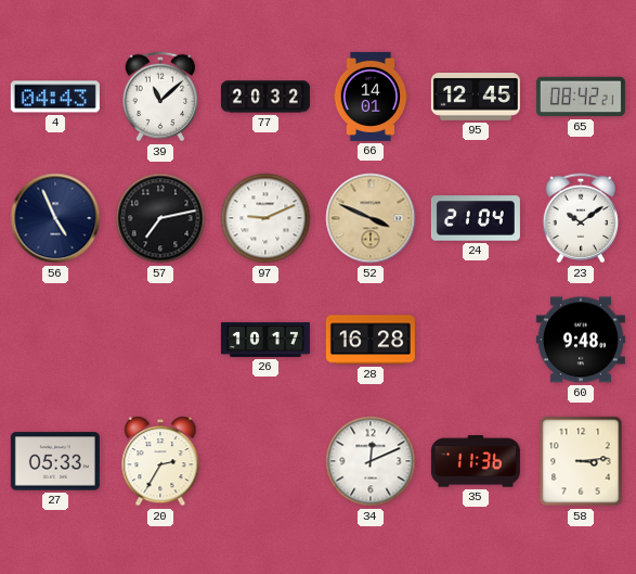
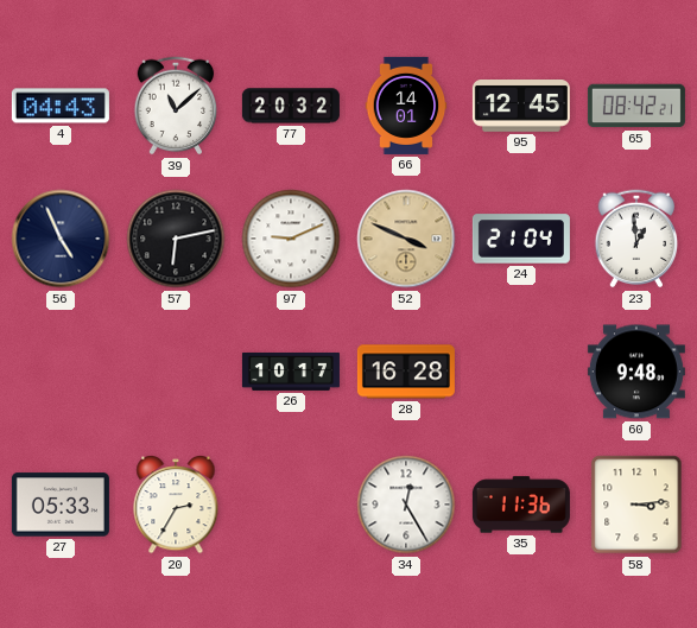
57: 7:13 -> 6:13 (176, 239)
23: 10:09 -> 12:59 (636, 239)
34: 12:11 -> 12:25 (406, 505)
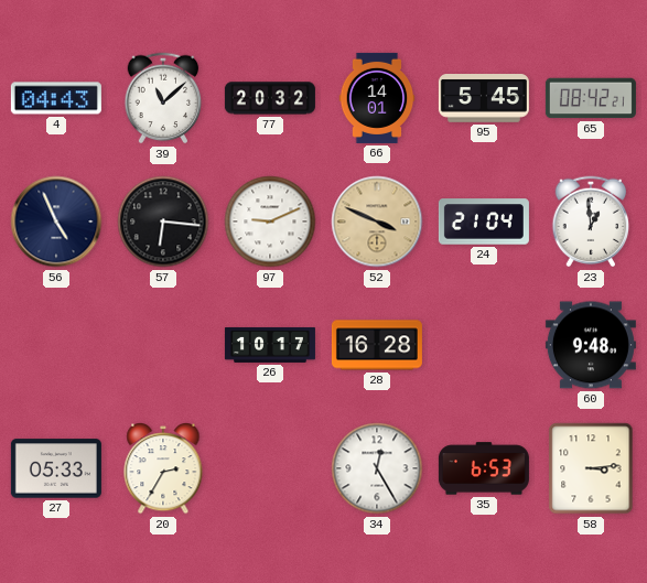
95: 12:45 -> 5:45 (484, 99)
57: 6:13 -> 6:16 (163, 222)
35: 11:36 -> 6:53 (484, 468)
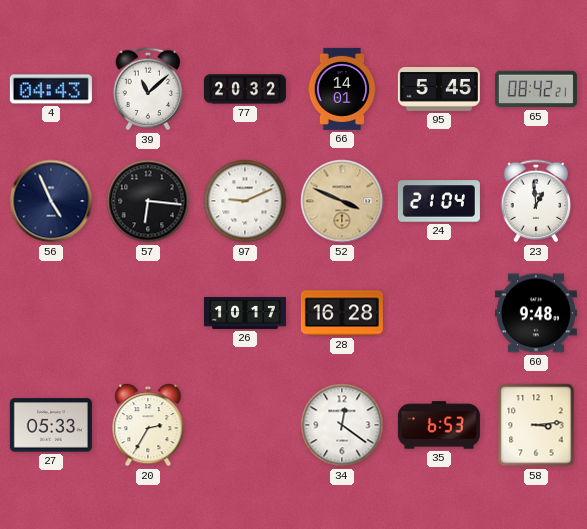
34: 12:25 -> 12:21 (342, 425)
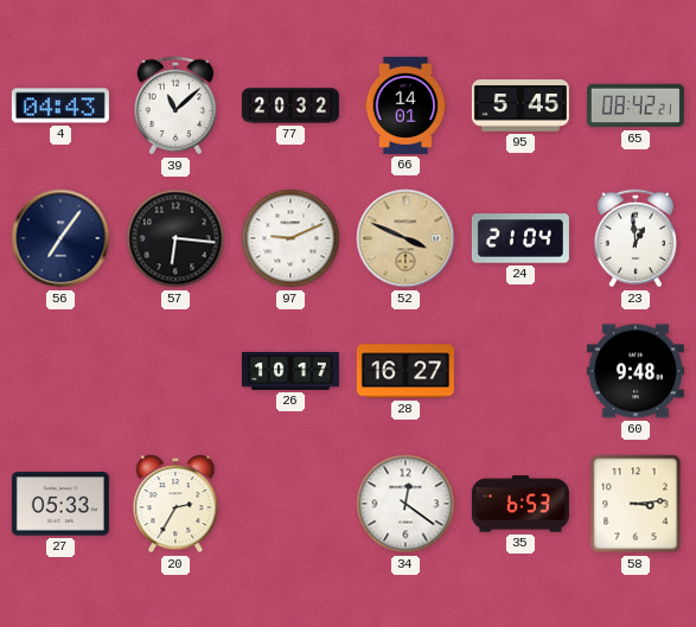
56: 4:56 -> 7:06 (60, 238)
28: 16:28 -> 16:27 (406, 371)
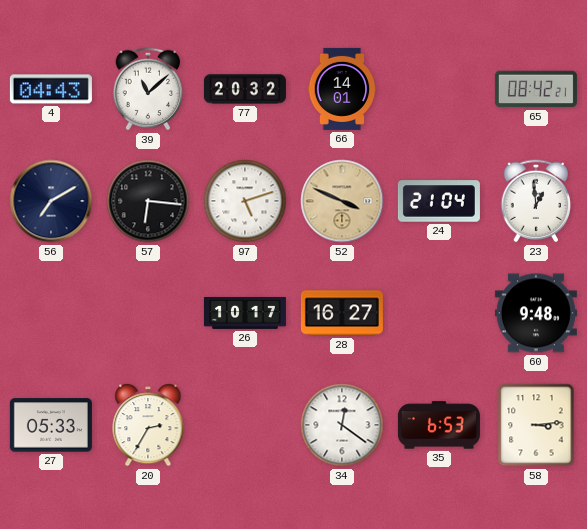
95: 5:45 -> none (521, 107)
56: 7:06 -> 7:10 (51, 201)
97: 9:11 -> 5:12 (245, 201)
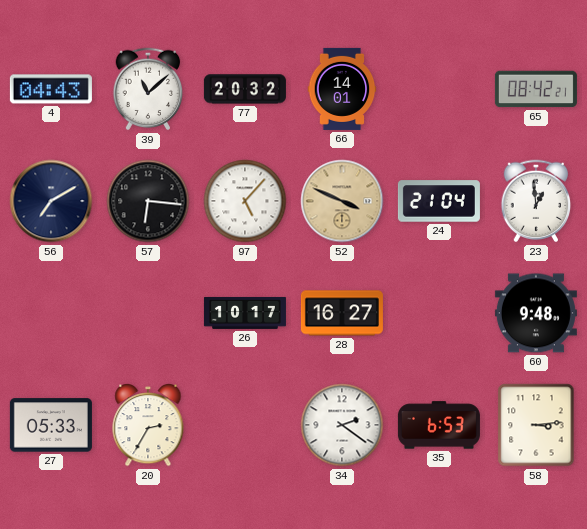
97: 5:12 -> 5:07 (245, 201)
34: 12:21 -> 2:21 (342, 425)
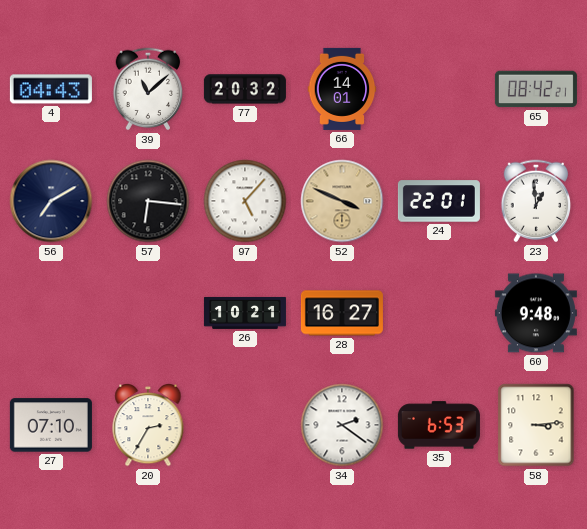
24: 21:04 -> 22:01 (439, 201)
26: 10:17 -> 10:21 (245, 313)
27: 05:33 -> 07:10 (51, 425)
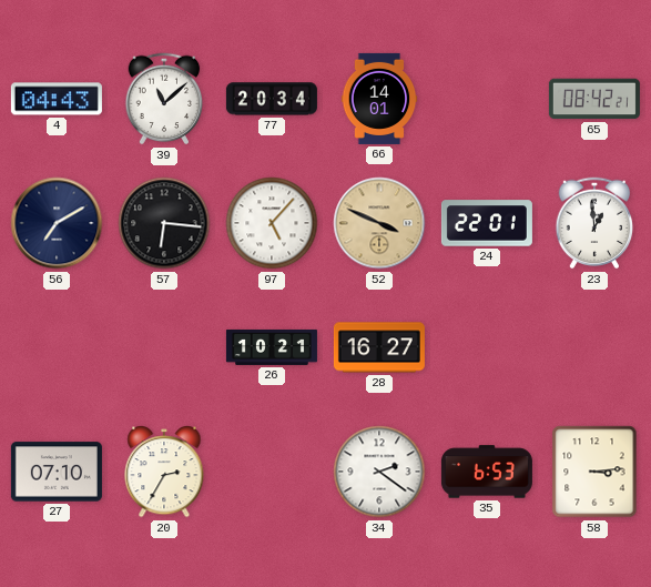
77: 20:32 -> 20:34 (272, 99)
60: 9:48 -> none (536, 313)
